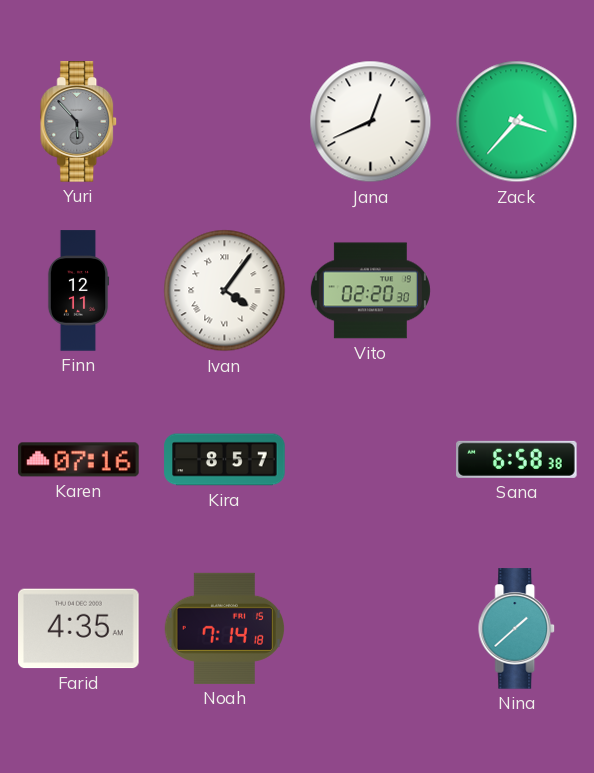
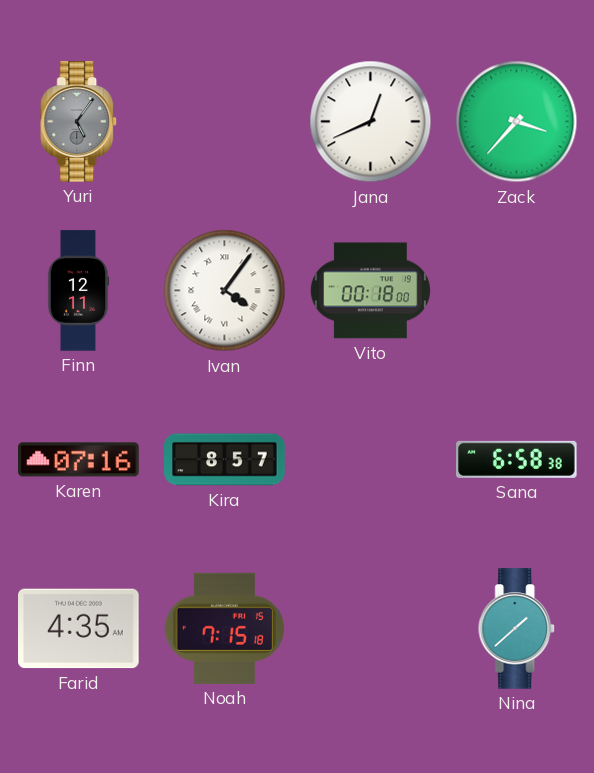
Yuri: 5:53 -> 5:06 (79, 122)
Vito: 02:20 -> 00:18 (370, 291)
Noah: 7:14 -> 7:15 (224, 628)
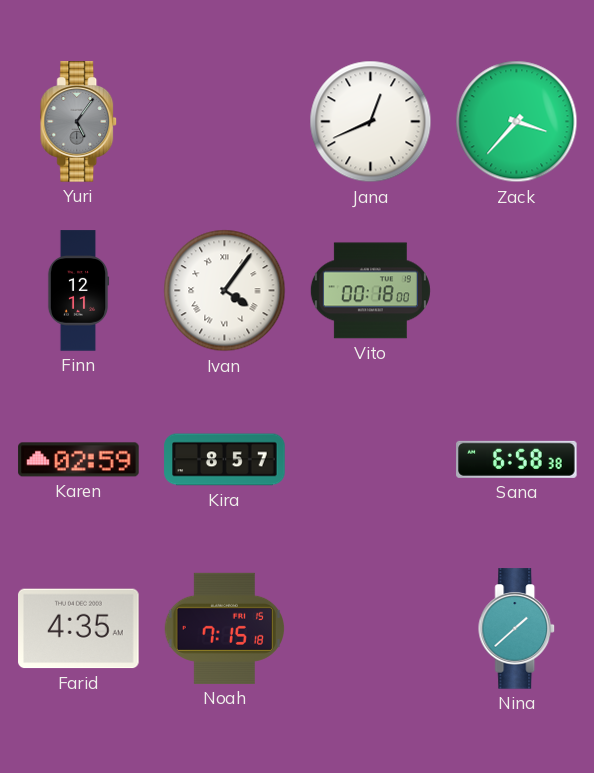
Karen: 07:16 -> 02:59 (79, 460)
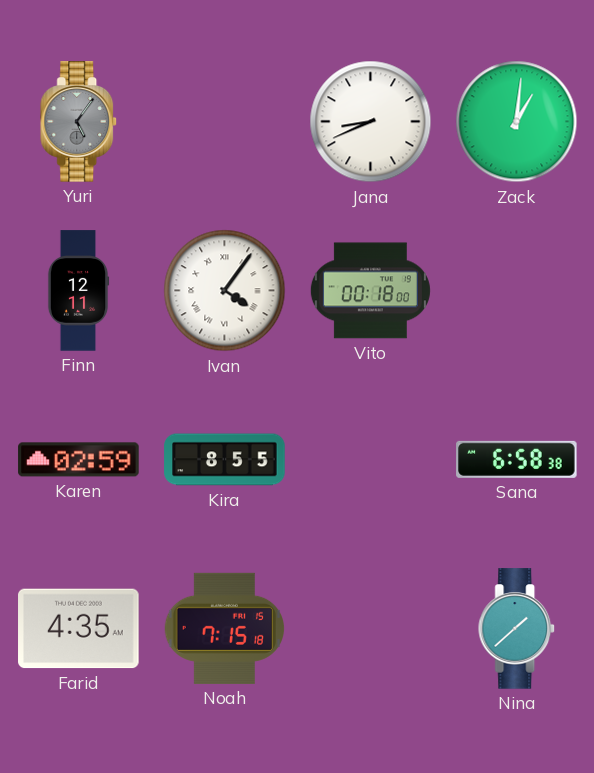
Jana: 12:41 -> 8:41 (371, 122)
Zack: 3:37 -> 1:01 (517, 122)
Kira: 8:57 -> 8:55 (225, 460)
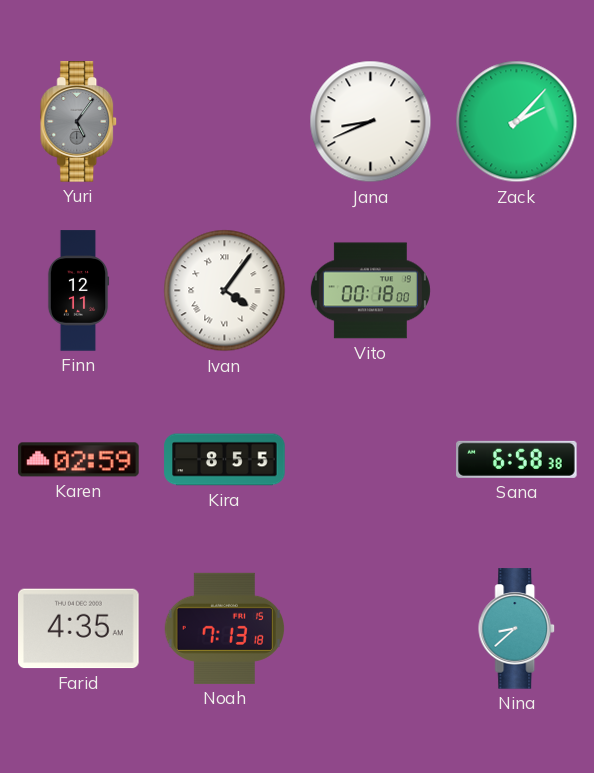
Zack: 1:01 -> 2:07 (517, 122)
Noah: 7:15 -> 7:13 (224, 628)
Nina: 1:38 -> 8:38 (517, 629)
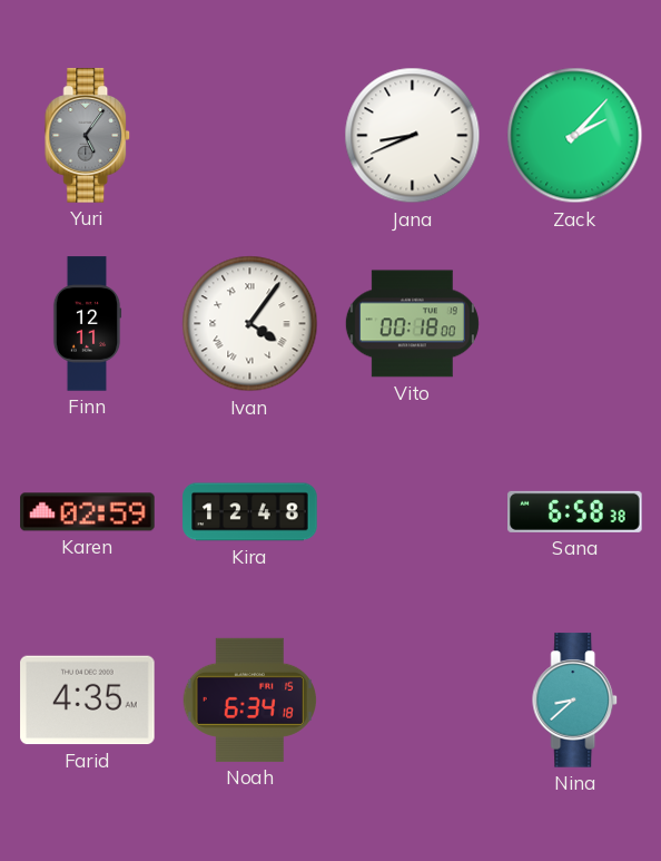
Kira: 8:55 -> 12:48 (250, 512)
Noah: 7:13 -> 6:34 (249, 699)
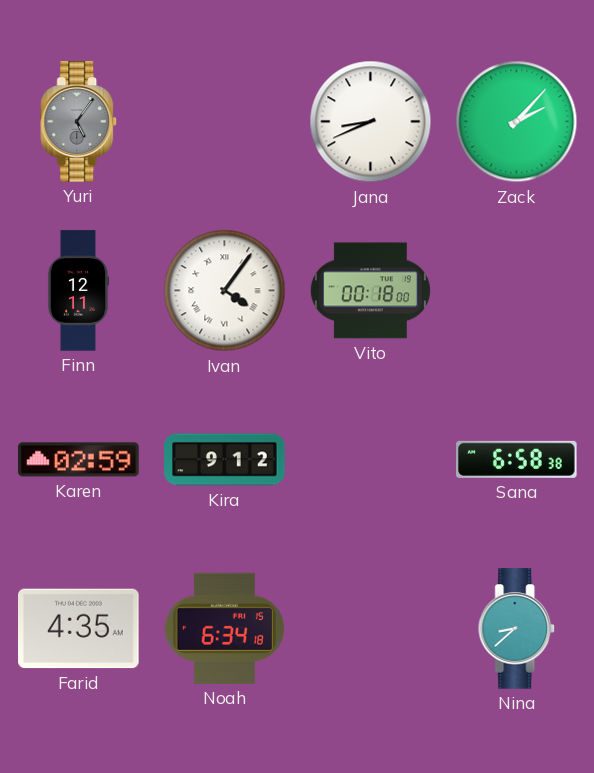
Kira: 12:48 -> 9:12 (225, 460)
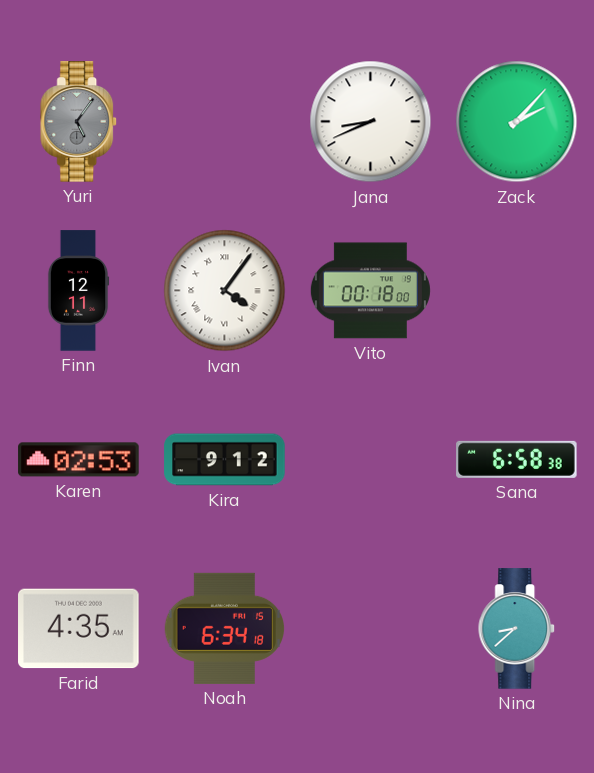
Karen: 02:59 -> 02:53 (79, 460)
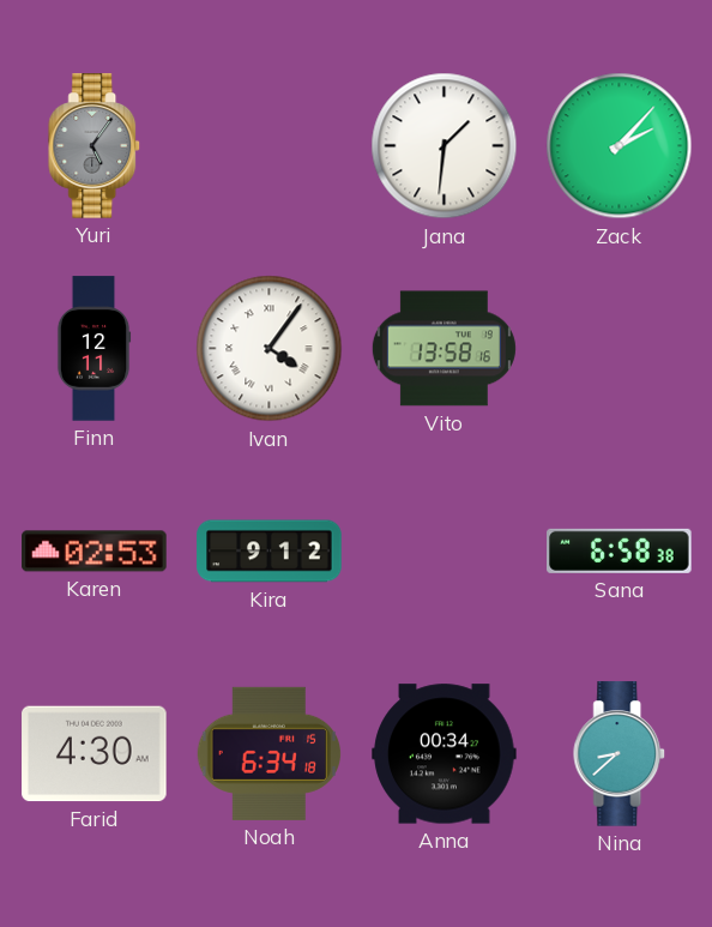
Jana: 8:41 -> 1:31 (445, 146)
Vito: 00:18 -> 13:58 (444, 349)
Farid: 4:35 -> 4:30 (95, 754)
Anna: none -> 00:34 (445, 754)
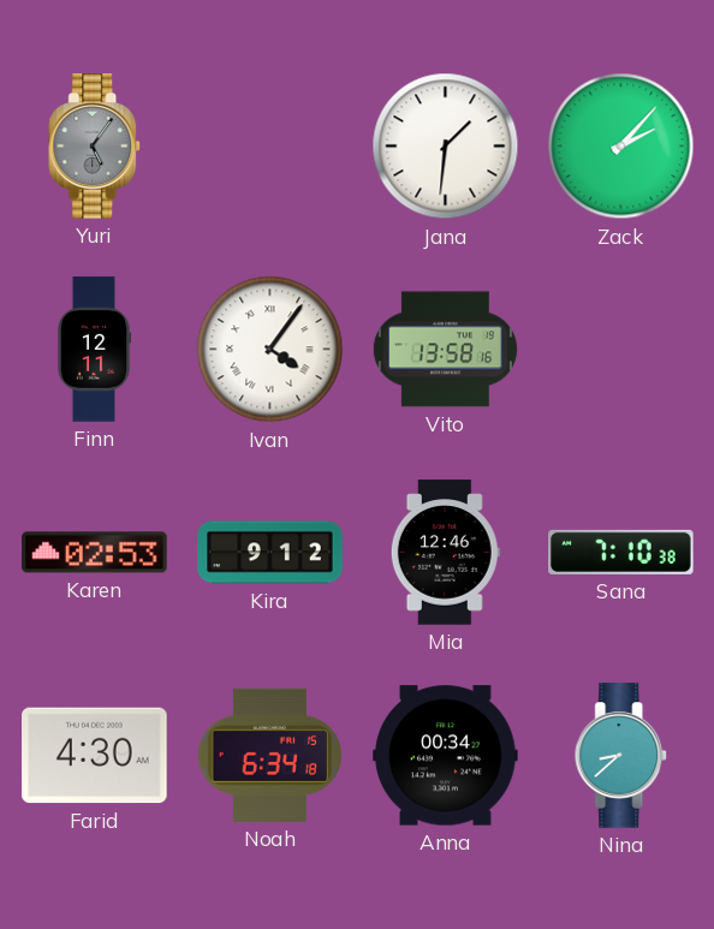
Mia: none -> 12:46 (445, 553)
Sana: 6:58 -> 7:10 (621, 552)
